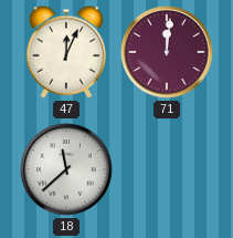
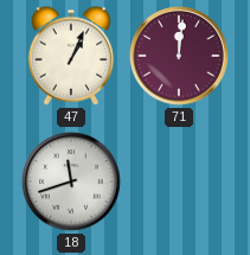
47: 12:04 -> 1:04 (70, 56)
18: 11:38 -> 11:42 (71, 181)
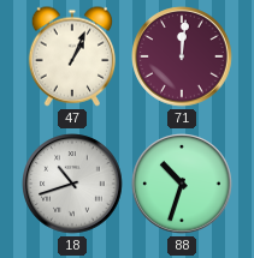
18: 11:42 -> 10:42 (72, 184)
88: none -> 10:33 (182, 184)
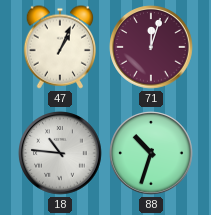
71: 12:01 -> 12:03 (151, 47)
18: 10:42 -> 10:46 (60, 153)
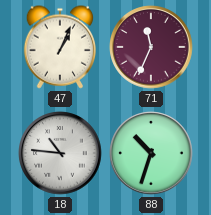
71: 12:03 -> 11:34 (151, 47)
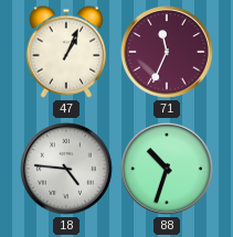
18: 10:46 -> 4:46 (66, 169)
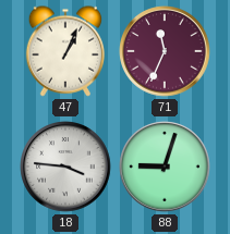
18: 4:46 -> 3:46 (65, 167)
88: 10:33 -> 9:03 (165, 167)
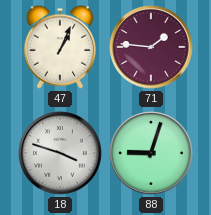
71: 11:34 -> 1:46 (151, 47)
18: 3:46 -> 3:48 (60, 153)
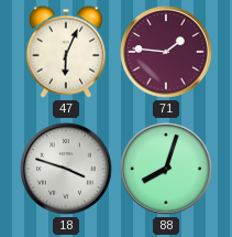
47: 1:04 -> 6:04 (65, 52)
88: 9:03 -> 8:03 (166, 169)
